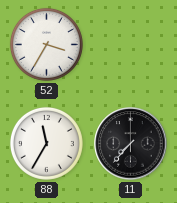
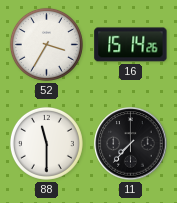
16: none -> 15:14 (131, 45)
88: 11:35 -> 11:30 (46, 143)
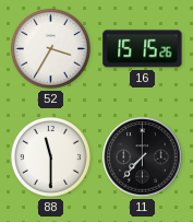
16: 15:14 -> 15:15 (143, 49)
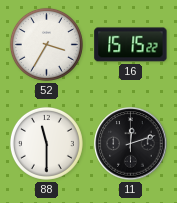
16: 15:15:26 -> 15:15:22 (131, 45)
11: 7:37 -> 12:12 (131, 144)
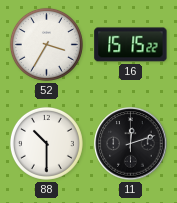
88: 11:30 -> 10:30 (46, 143)
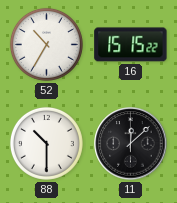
52: 3:35 -> 10:35 (46, 44)
11: 12:12 -> 12:08 (131, 144)
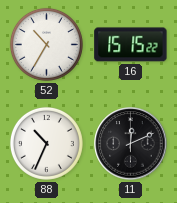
88: 10:30 -> 10:34 (46, 143)
11: 12:08 -> 12:11 (131, 144)
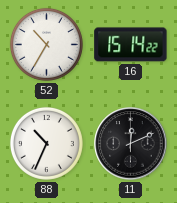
16: 15:15 -> 15:14 (131, 45)
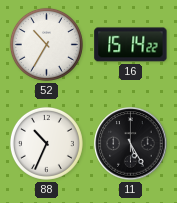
11: 12:11 -> 5:25 (131, 144)
